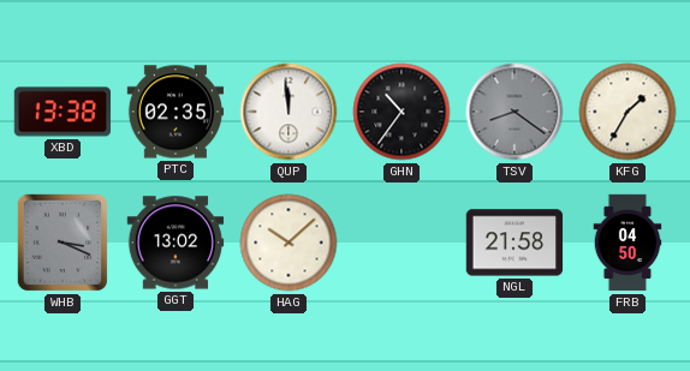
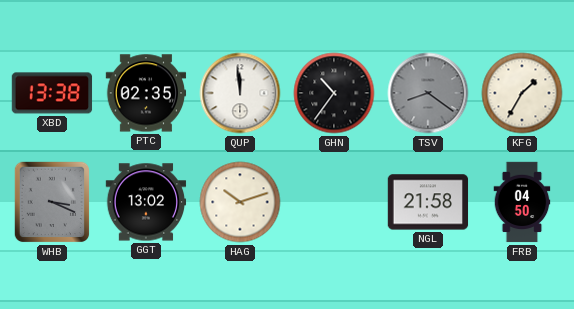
HAG: 10:08 -> 10:12 (240, 202)
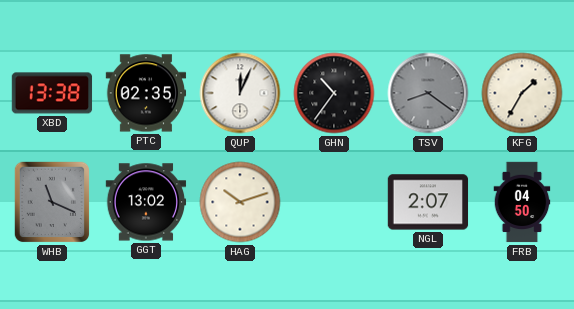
QUP: 11:59 -> 12:04 (240, 93)
WHB: 3:19 -> 11:19 (51, 202)
NGL: 21:58 -> 2:07 (428, 202)
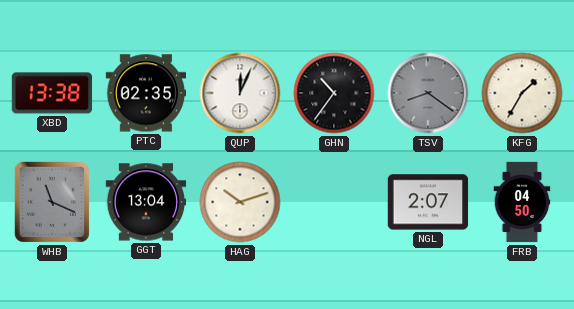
GGT: 13:02 -> 13:04 (146, 202)
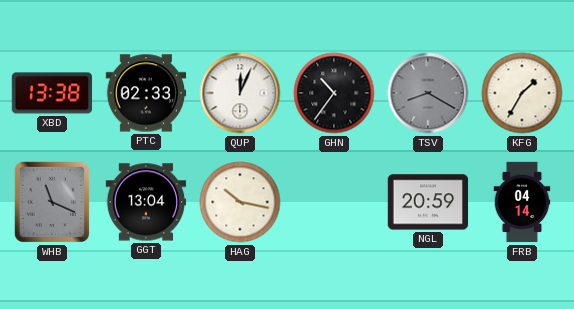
PTC: 02:35 -> 02:33 (146, 93)
TSV: 8:21 -> 8:20 (428, 93)
HAG: 10:12 -> 10:17 (240, 202)
NGL: 2:07 -> 20:59 (428, 202)
FRB: 04:50 -> 04:14 (522, 202)
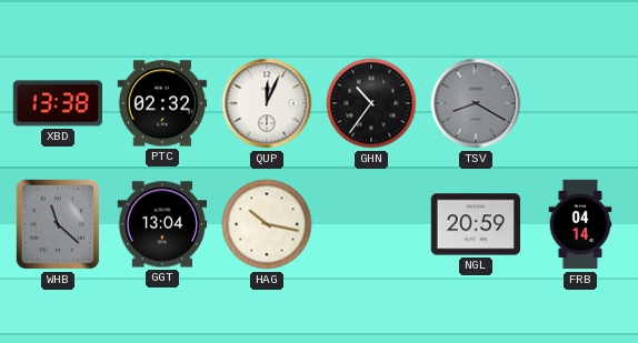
PTC: 02:33 -> 02:32 (162, 103)
KFG: 1:35 -> none (522, 93)
WHB: 11:19 -> 11:22 (57, 224)
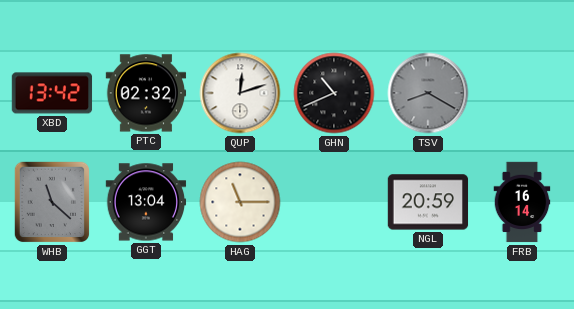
XBD: 13:38 -> 13:42 (52, 93)
QUP: 12:04 -> 12:12 (240, 93)
GHN: 10:36 -> 10:41 (334, 93)
HAG: 10:17 -> 11:15 (240, 202)
FRB: 04:14 -> 16:14 (522, 202)
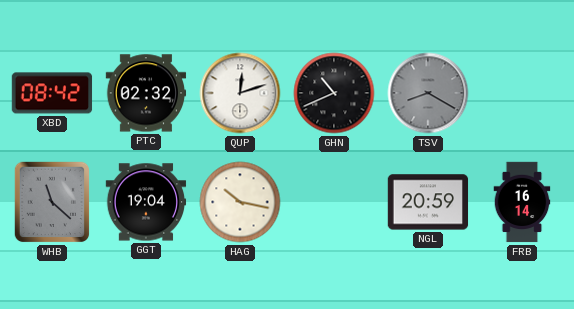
XBD: 13:42 -> 08:42 (52, 93)
GGT: 13:04 -> 19:04 (146, 202)
HAG: 11:15 -> 10:17 (240, 202)
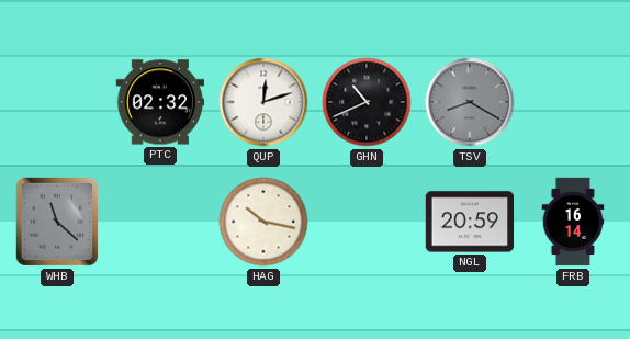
XBD: 08:42 -> none (52, 93)
GGT: 19:04 -> none (146, 202)
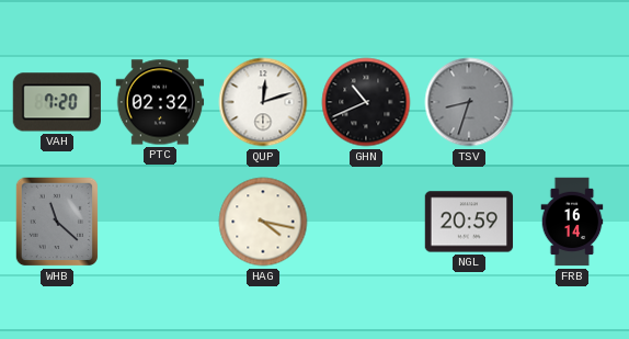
VAH: none -> 7:20 (57, 102)
TSV: 8:20 -> 8:33 (469, 102)
HAG: 10:17 -> 4:17 (263, 222)
